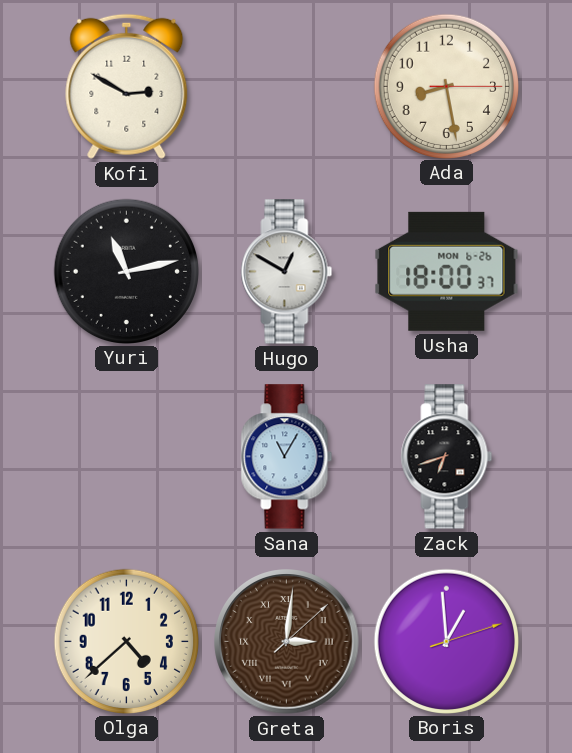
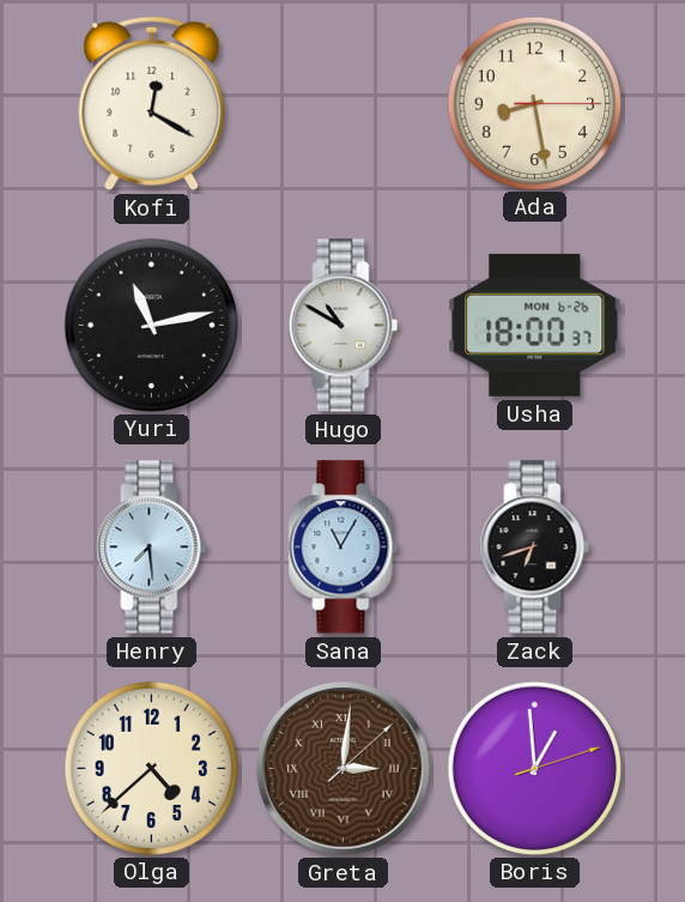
Kofi: 2:50 -> 12:20 (152, 103)
Hugo: 12:50 -> 10:50 (344, 326)
Henry: none -> 7:29 (152, 547)
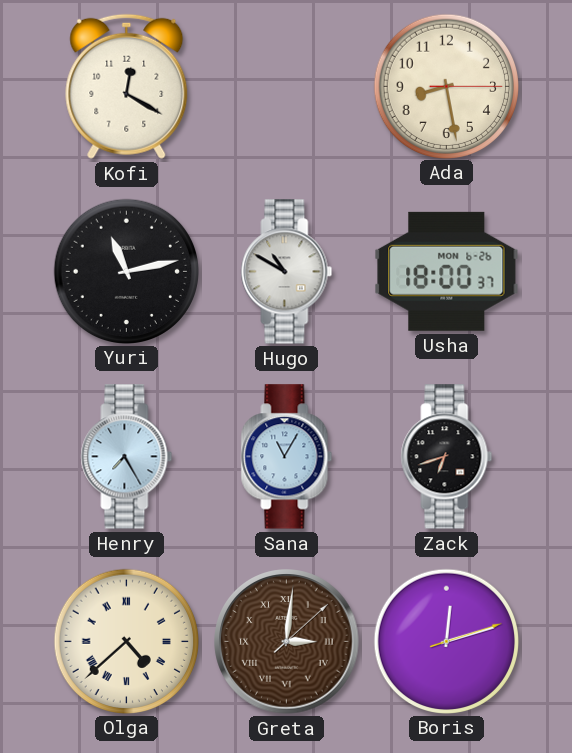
Henry: 7:29 -> 7:25 (127, 457)
Olga numerals: Arabic -> Roman (126, 641)
Boris: 12:59 -> 12:12 (446, 641)
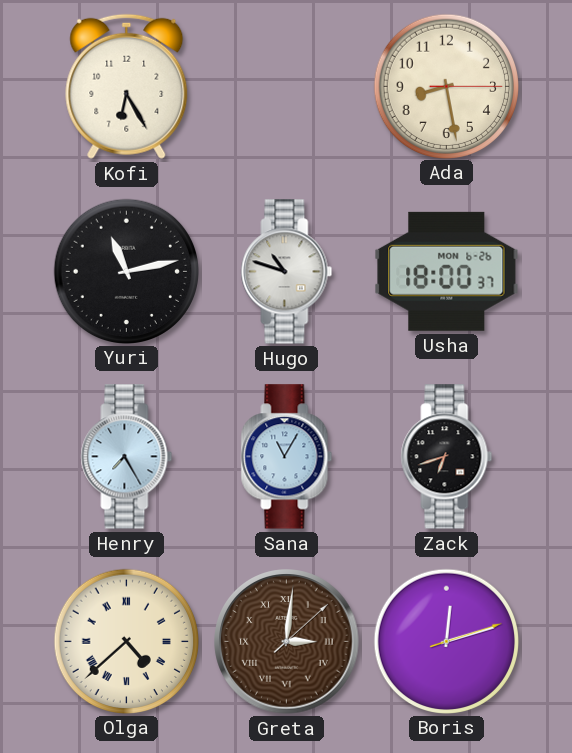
Kofi: 12:20 -> 6:25 (127, 86)
Hugo: 10:50 -> 10:48 (287, 272)
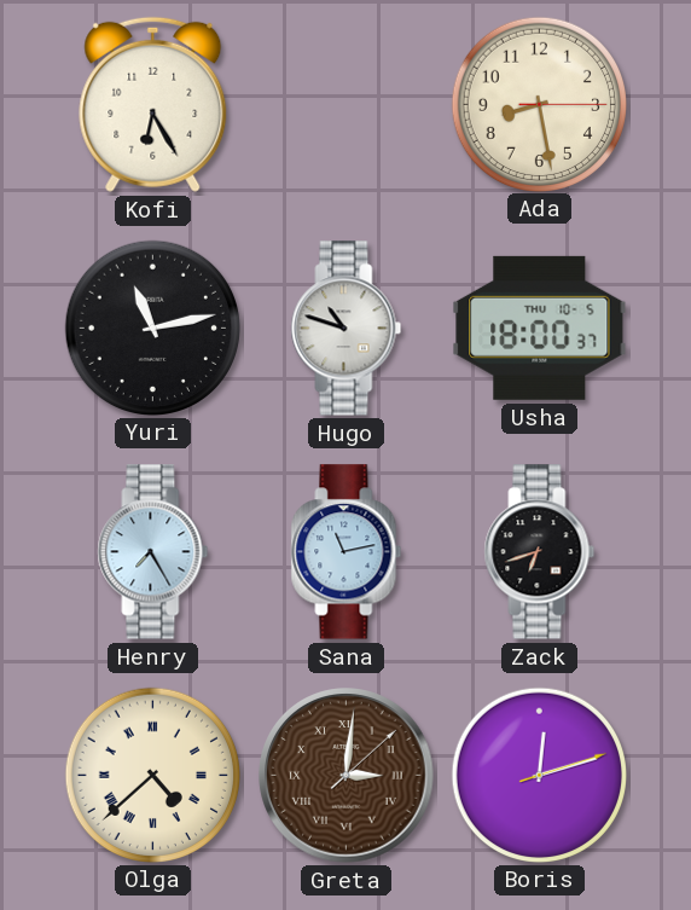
Usha date: MON 6-26 -> THU 10-5 (540, 328)
Sana: 11:05 -> 11:13 (347, 552)
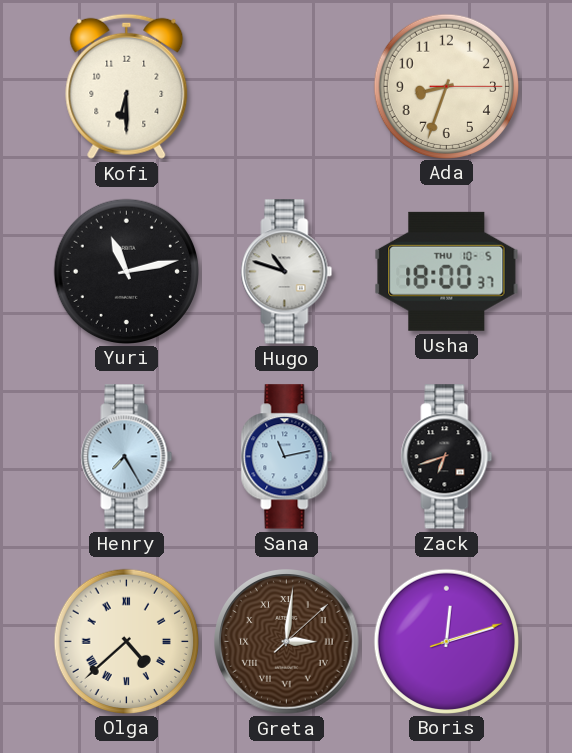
Kofi: 6:25 -> 6:30 (127, 86)
Ada: 8:28 -> 8:33 (446, 86)
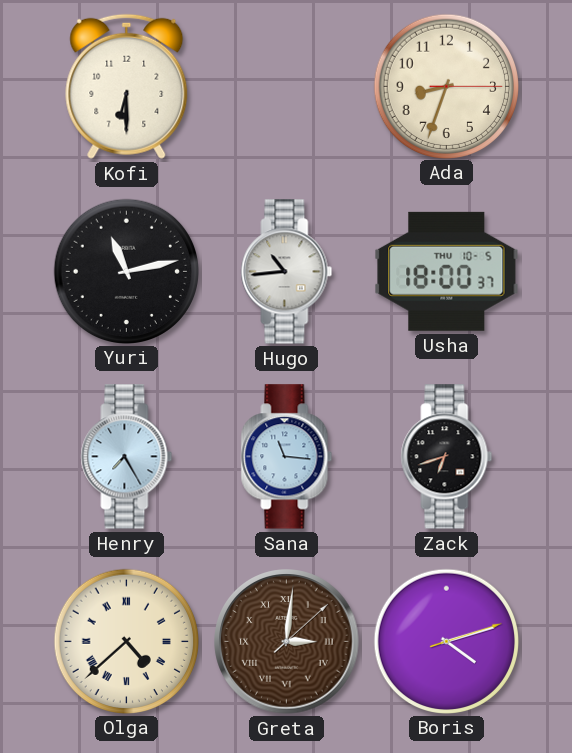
Hugo: 10:48 -> 10:44 (287, 272)
Sana: 11:13 -> 11:16 (287, 457)
Boris: 12:12 -> 4:12 (446, 641)
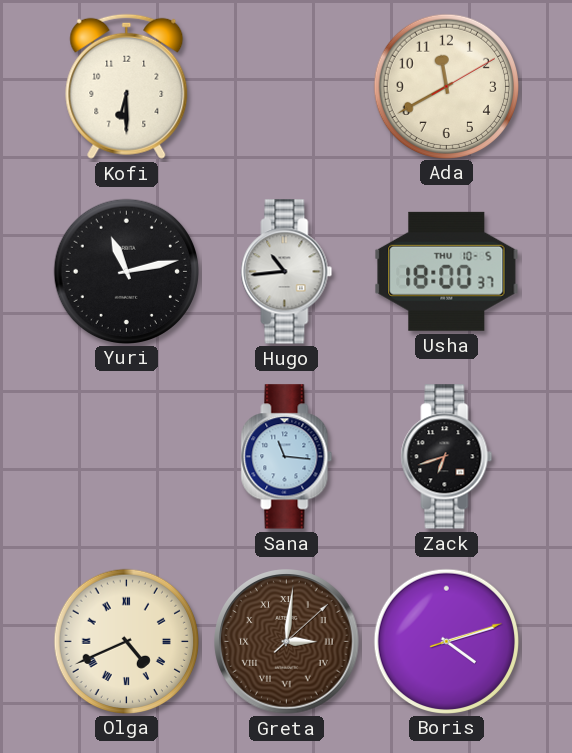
Ada: 8:33 -> 11:40 (446, 86)
Henry: 7:25 -> none (127, 457)
Olga: 4:38 -> 4:41 (126, 641)
